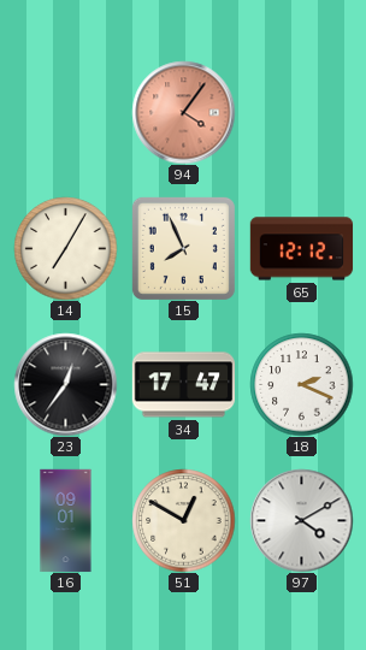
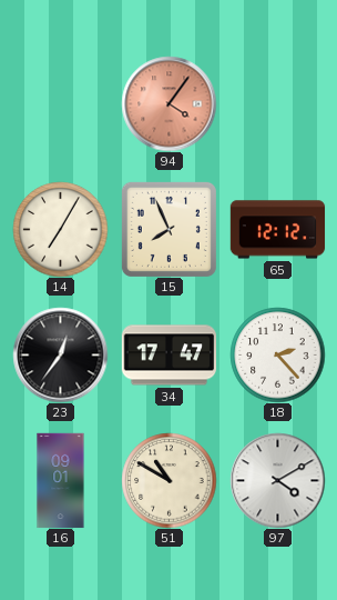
18: 2:19 -> 2:23 (277, 354)
51: 12:50 -> 10:50 (168, 480)
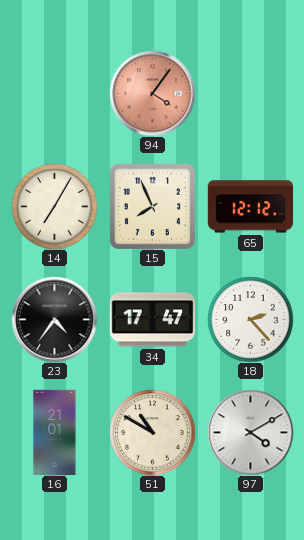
23: 12:36 -> 4:36 (54, 319)
16: 09:01 -> 21:01 (55, 432)
